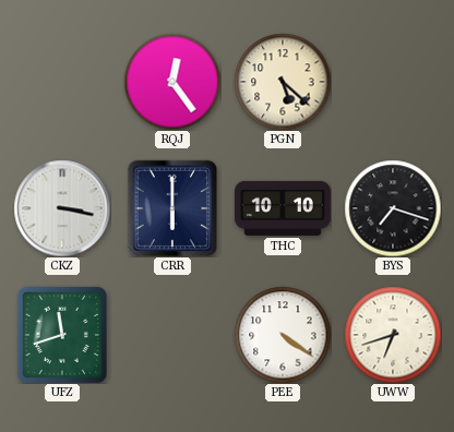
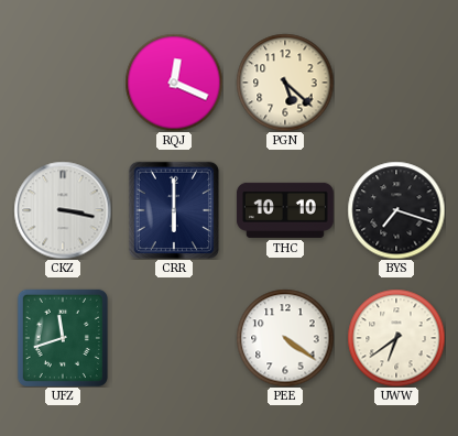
RQJ: 12:24 -> 12:19 (174, 83)
UWW: 6:42 -> 6:39 (396, 338)
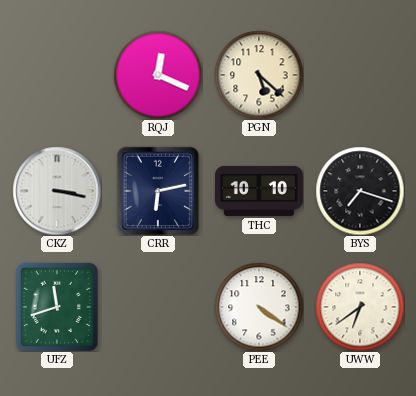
CRR: 6:00 -> 6:13 (157, 190)
